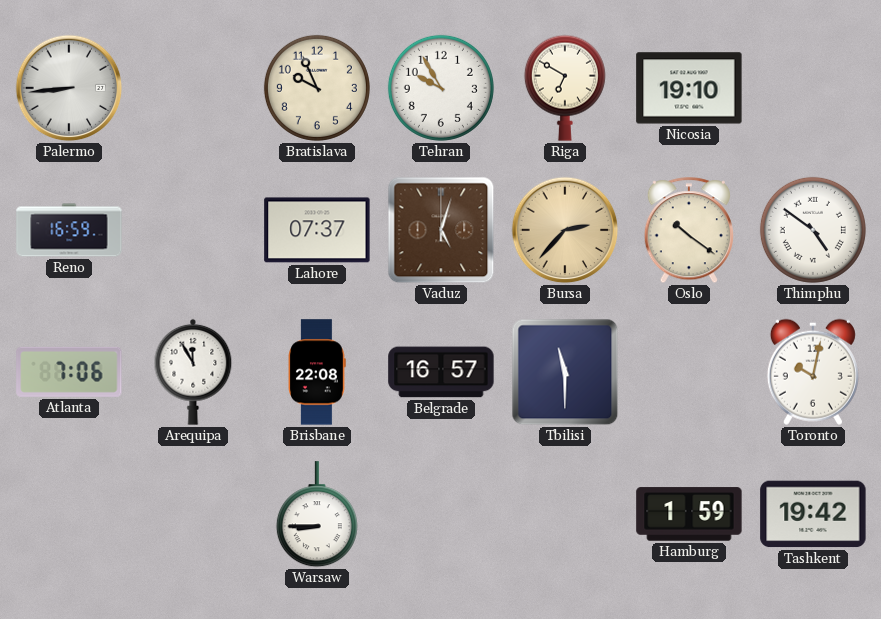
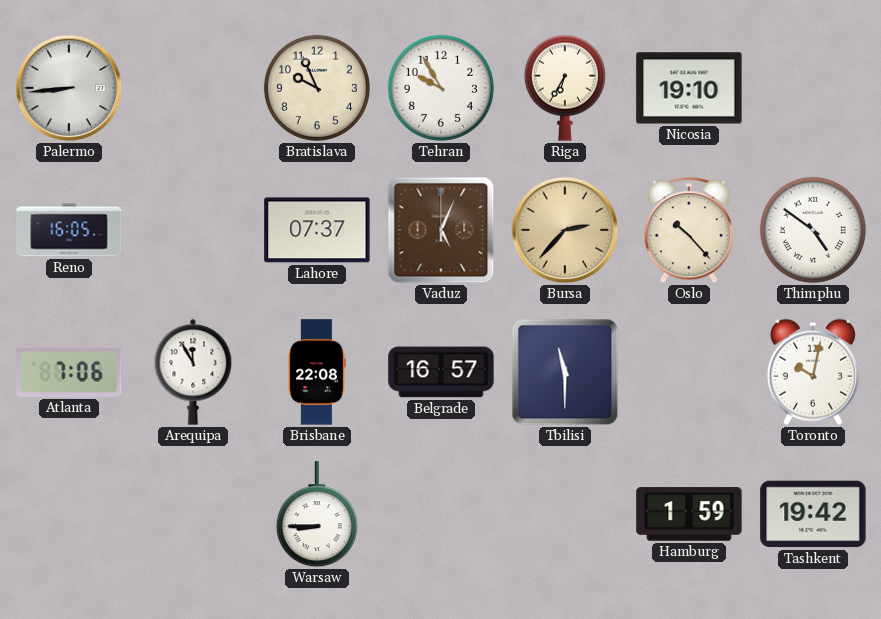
Riga: 6:50 -> 6:35 (565, 88)
Reno: 16:59 -> 16:05 (69, 230)
Vaduz: 5:03 -> 5:04 (441, 230)
Oslo: 10:21 -> 10:23 (689, 231)
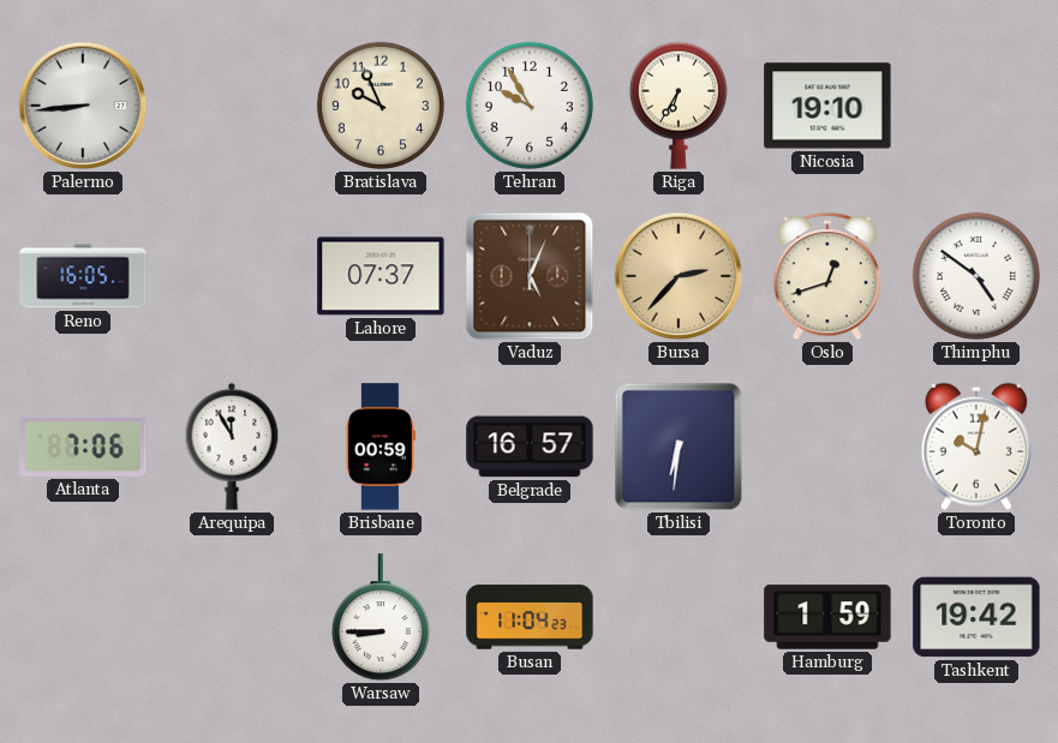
Oslo: 10:23 -> 12:42 (827, 277)
Brisbane: 22:08 -> 00:59 (381, 447)
Tbilisi: 11:30 -> 6:31 (679, 447)
Busan: none -> 11:04 (530, 617)
